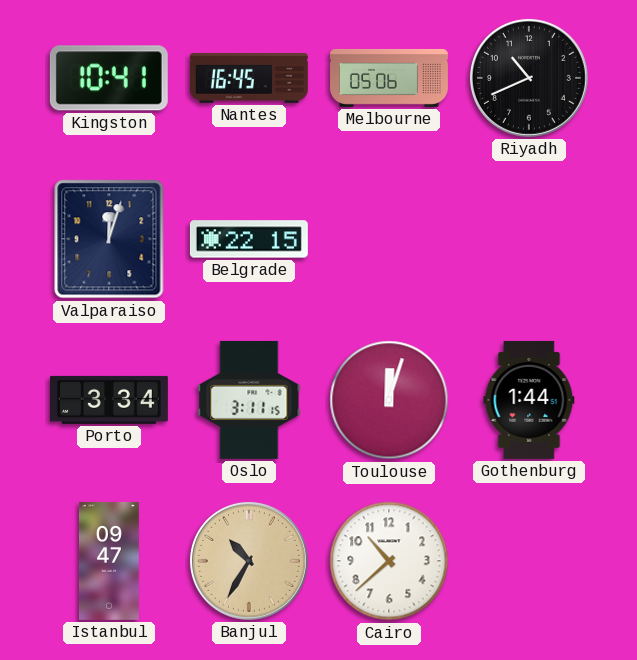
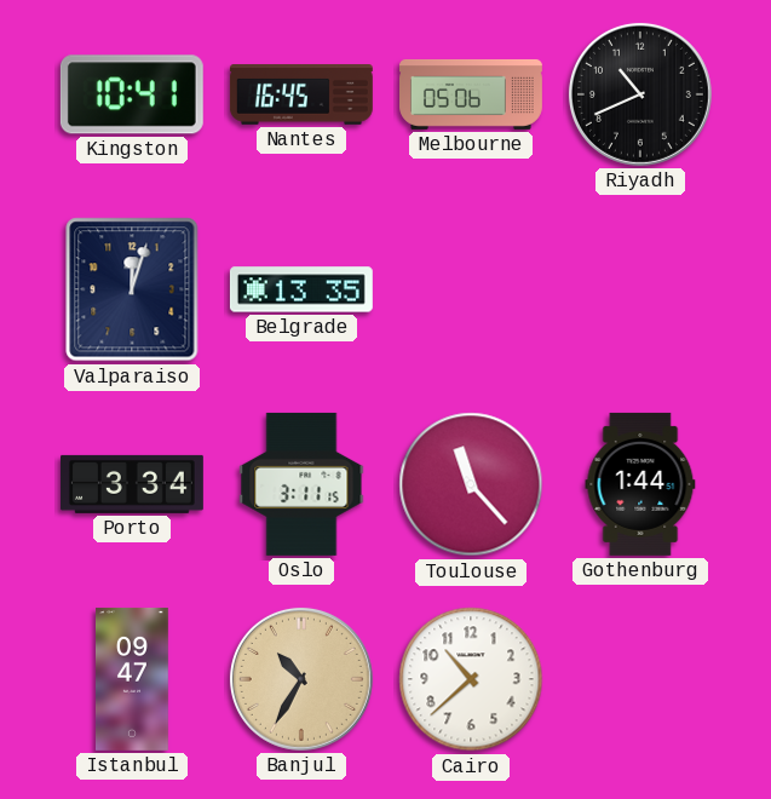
Belgrade: 22:15 -> 13:35 (301, 289)
Toulouse: 12:03 -> 11:23 (471, 484)
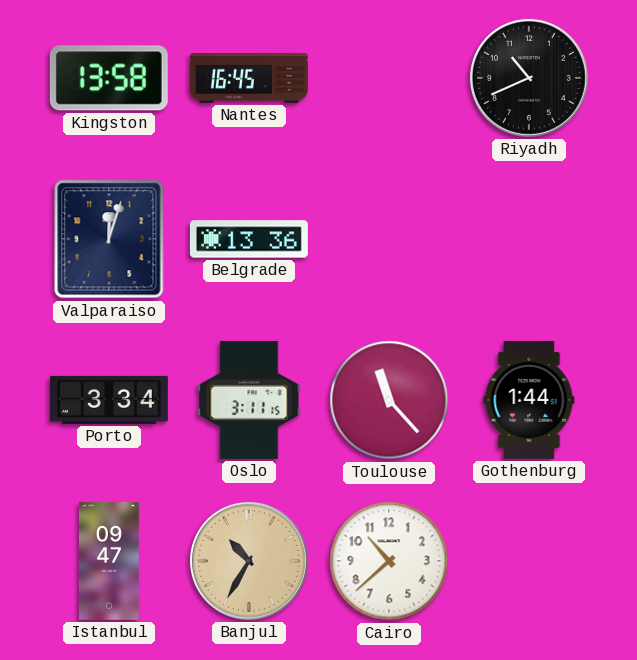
Kingston: 10:41 -> 13:58 (109, 78)
Melbourne: 05:06 -> none (472, 94)
Belgrade: 13:35 -> 13:36 (249, 239)
